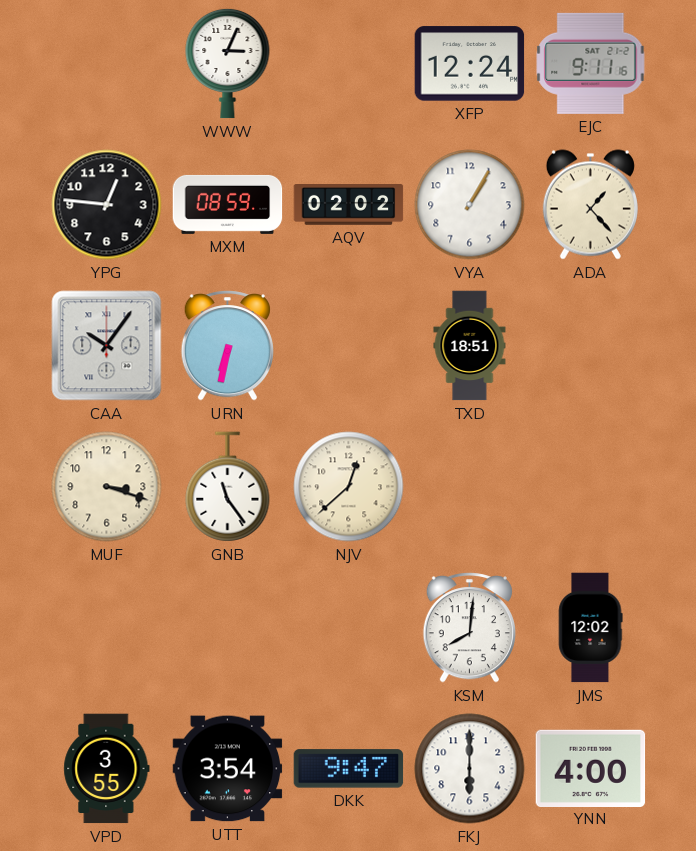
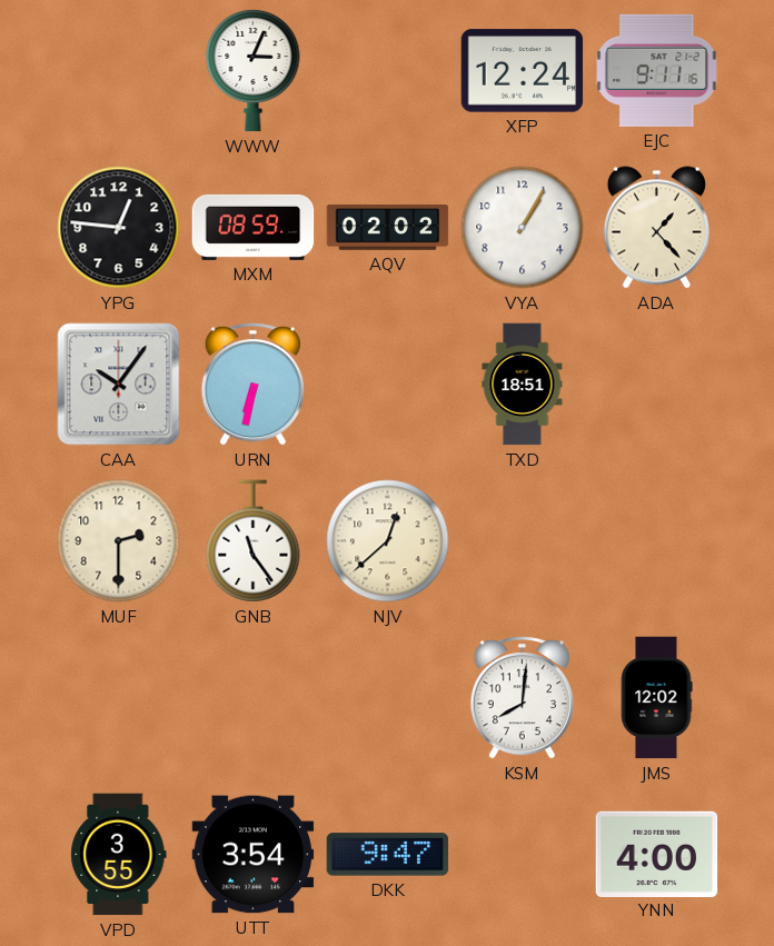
MUF: 3:18 -> 2:30 (119, 541)
FKJ: 6:00 -> none (470, 769)
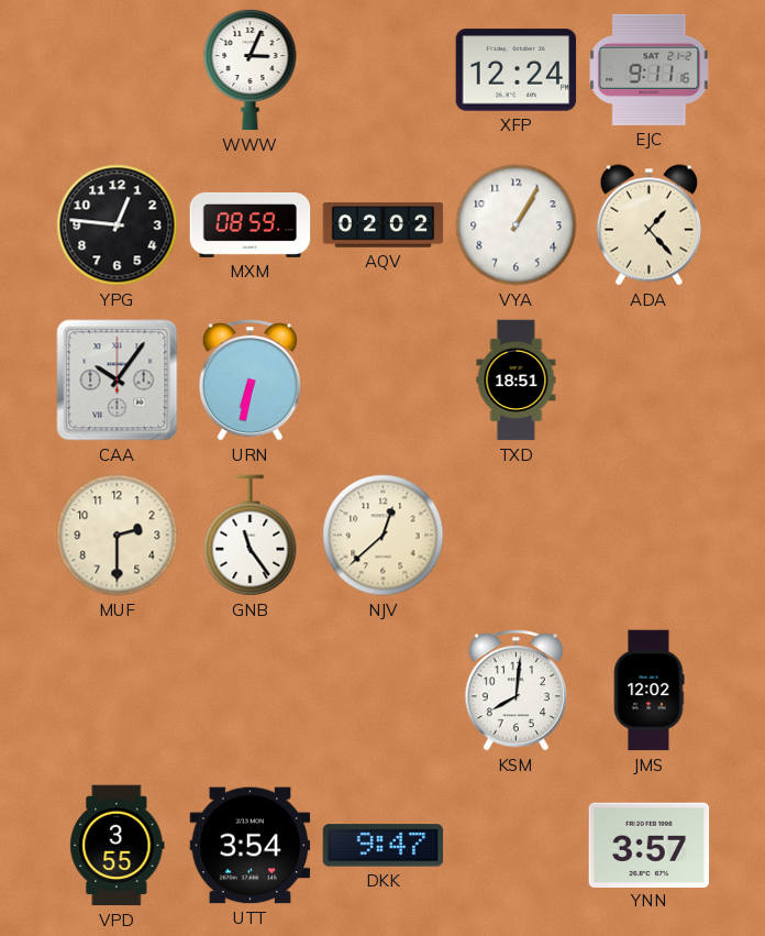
YNN: 4:00 -> 3:57 (650, 845)
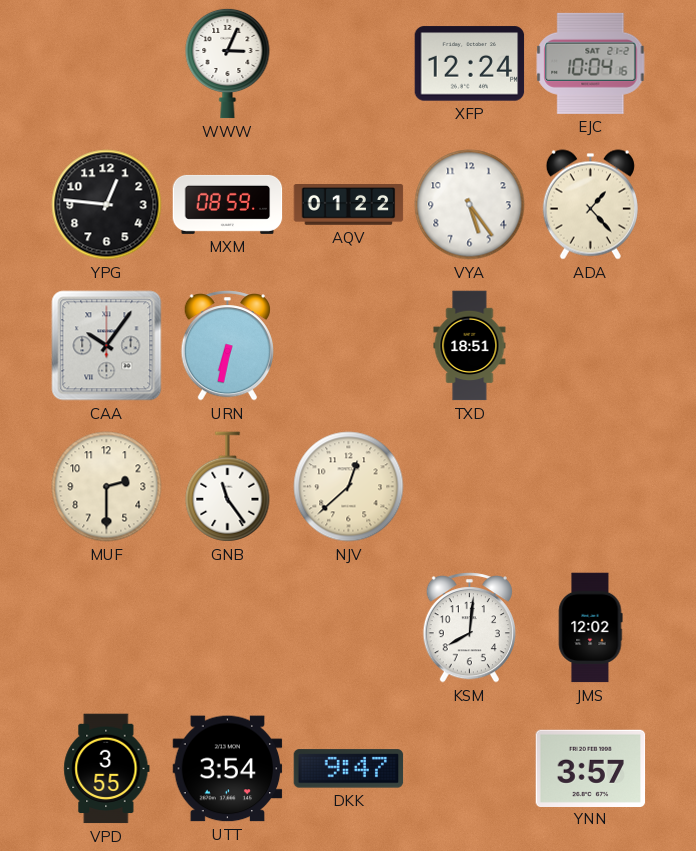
EJC: 9:11 -> 10:04 (591, 63)
AQV: 02:02 -> 01:22 (349, 205)
VYA: 1:05 -> 5:24 (470, 205)
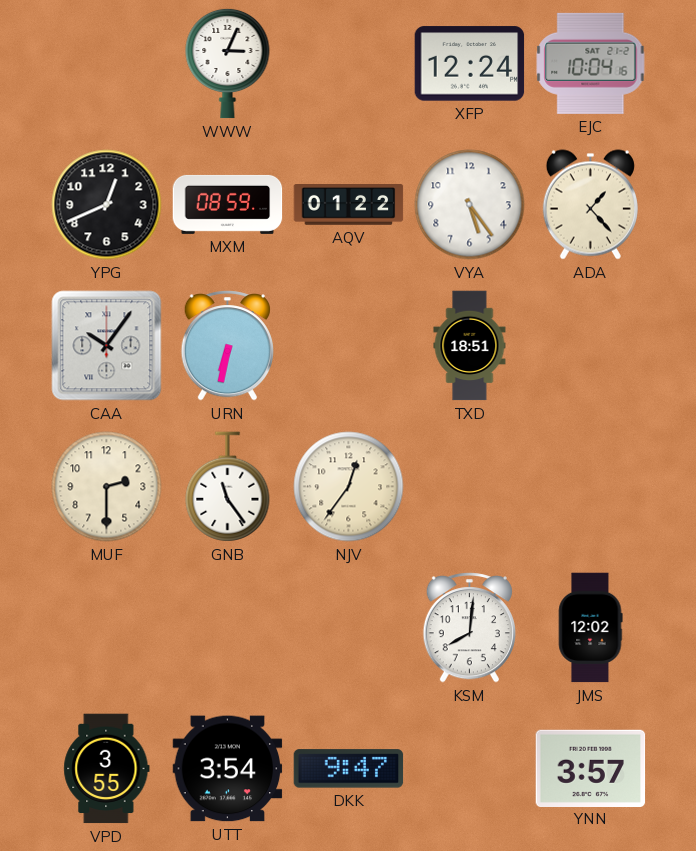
YPG: 12:46 -> 12:41 (107, 205)
NJV: 12:38 -> 12:36 (349, 487)
